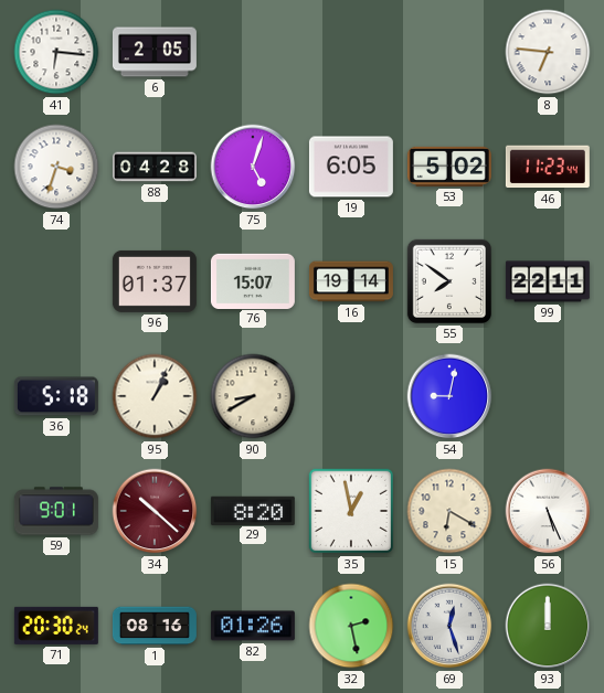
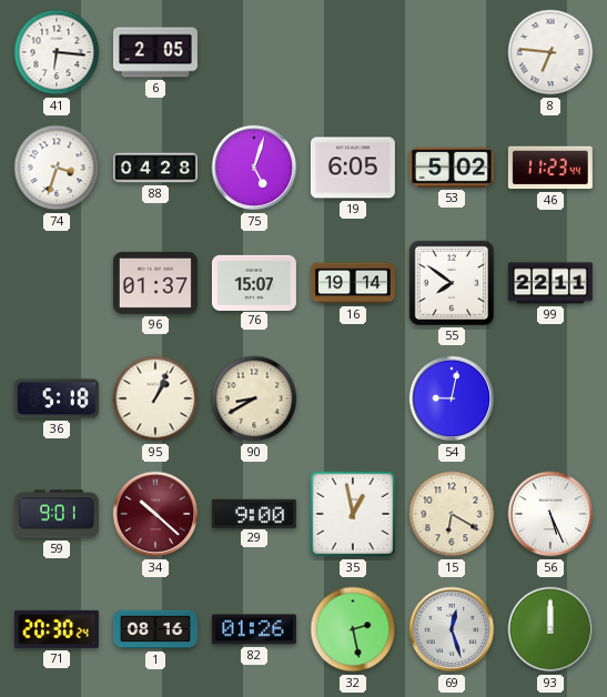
29: 8:20 -> 9:00 (254, 513)
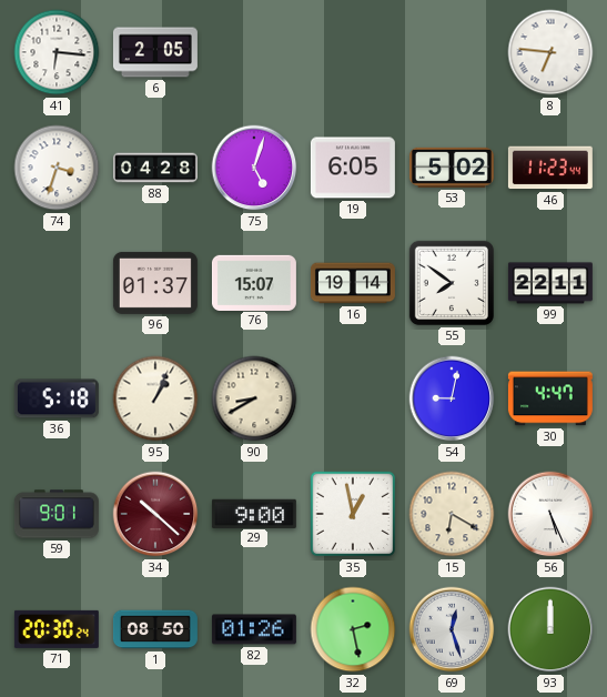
30: none -> 4:47 (550, 398)
1: 08:16 -> 08:50 (155, 629)
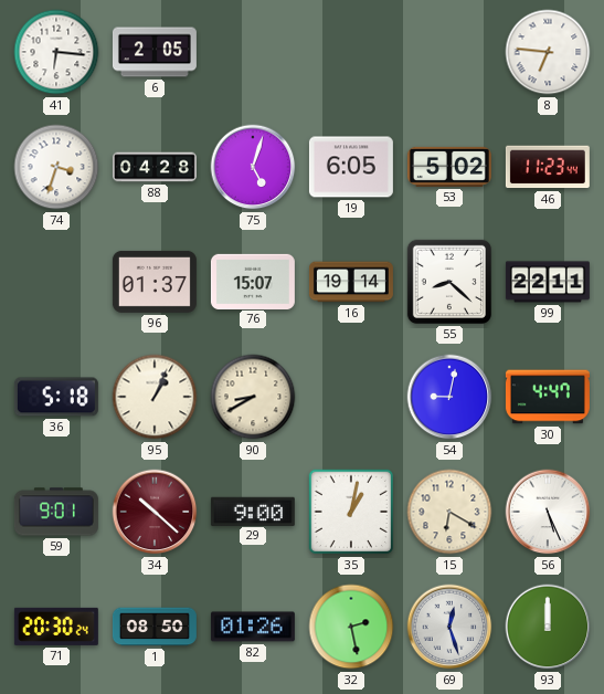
55: 7:51 -> 8:22 (449, 282)
35: 12:58 -> 1:02 (351, 512)
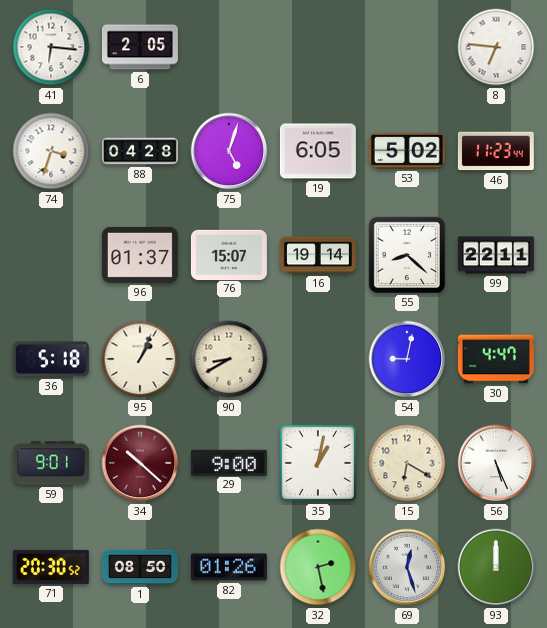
71: 20:30:24 -> 20:30:52 (51, 567)
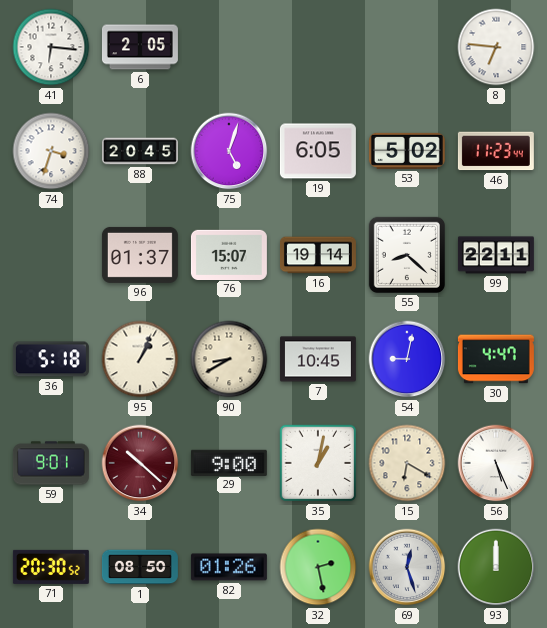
88: 04:28 -> 20:45 (140, 151)
7: none -> 10:45 (318, 359)
